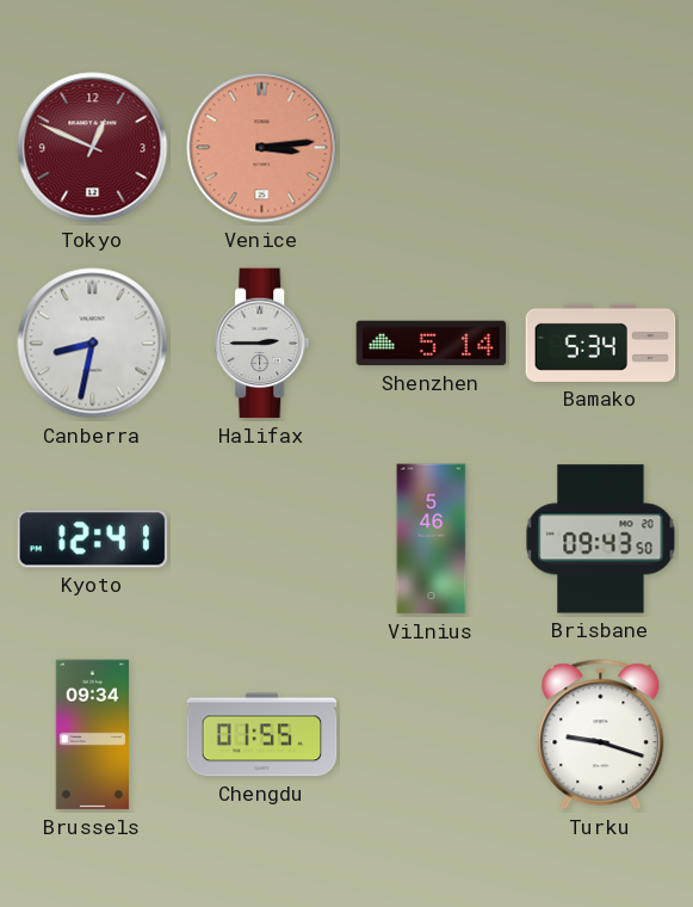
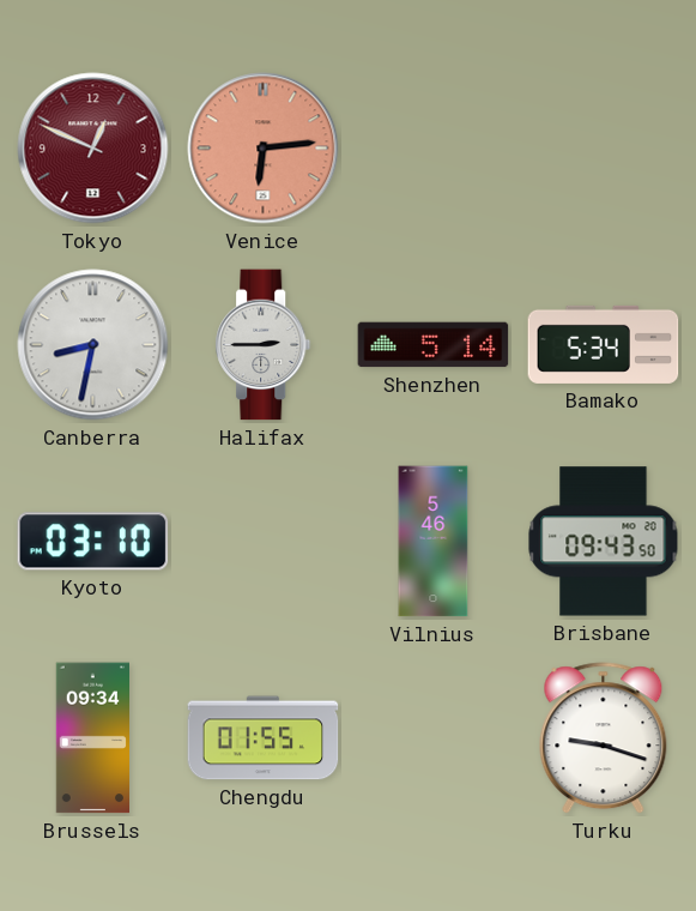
Venice: 3:14 -> 6:14 (264, 149)
Kyoto: 12:41 -> 03:10 (93, 542)
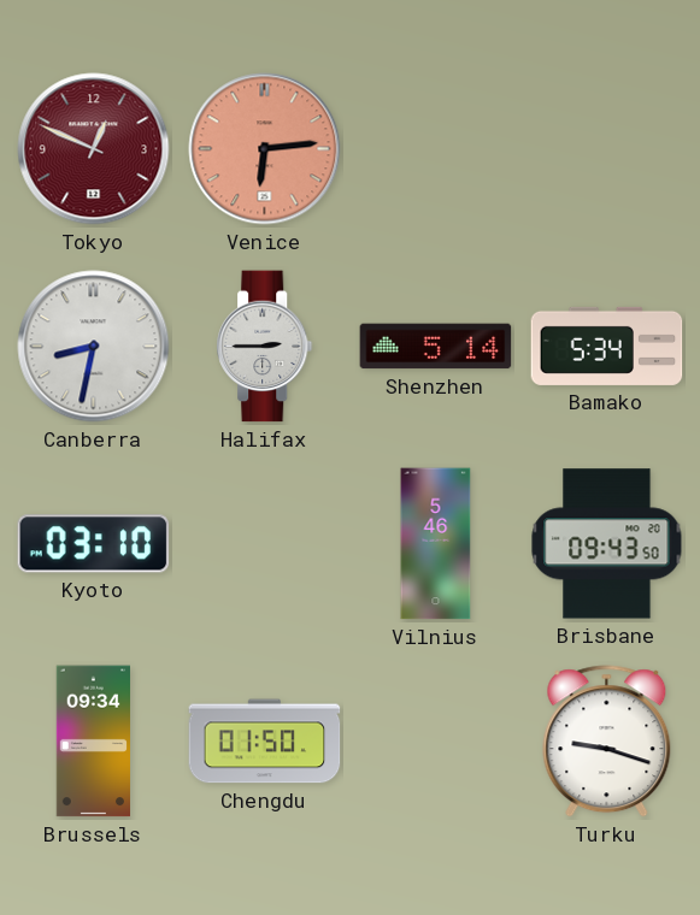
Chengdu: 01:55 -> 01:50 (265, 742)
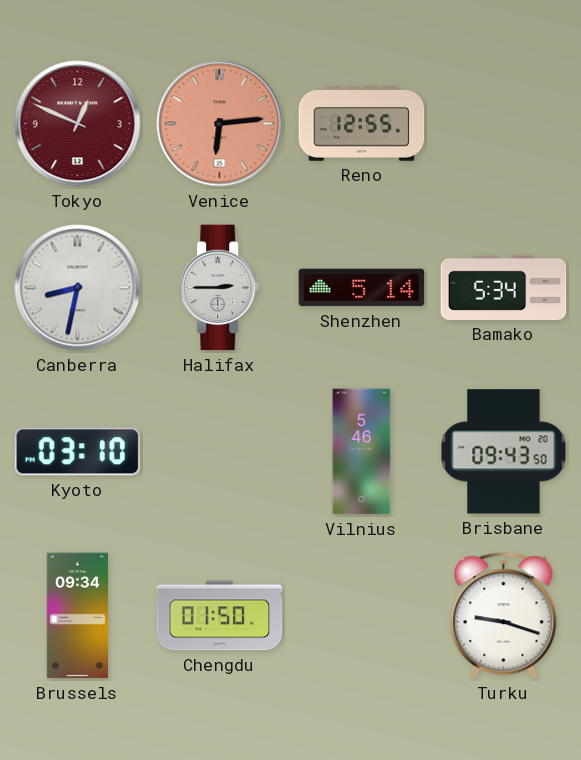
Reno: none -> 12:55 (362, 124)
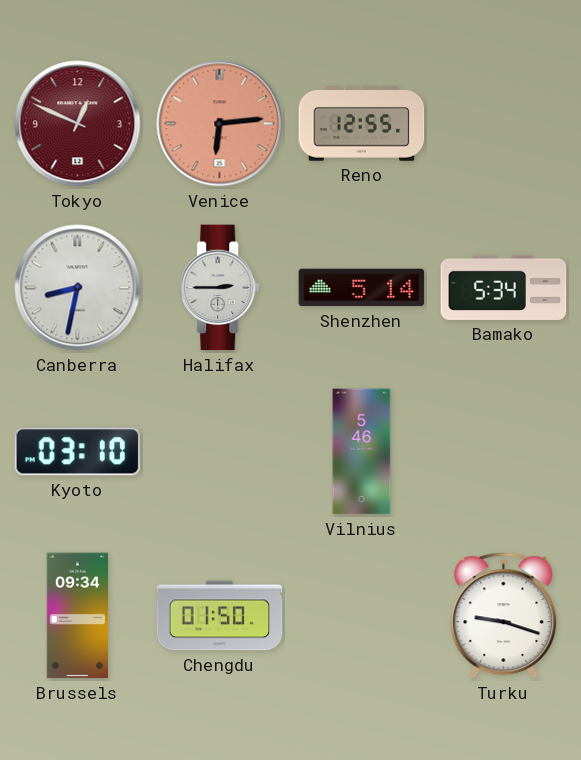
Brisbane: 09:43 -> none (504, 452)
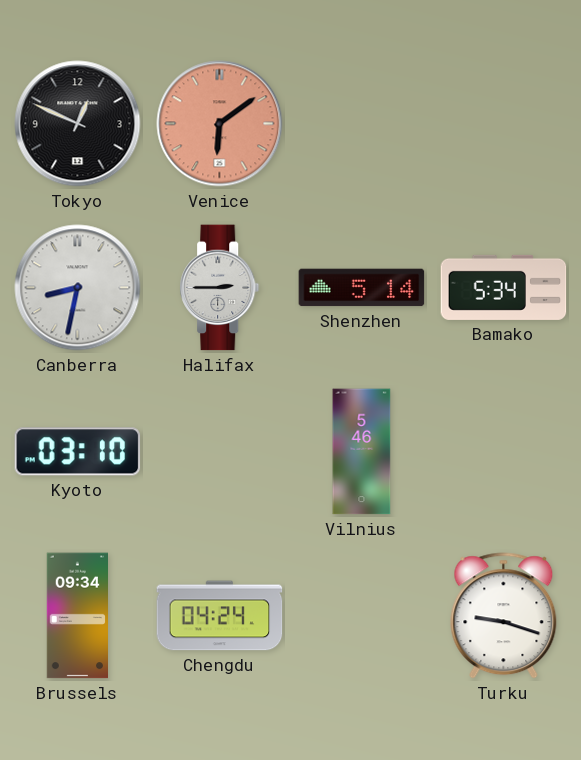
Tokyo dial: burgundy -> black (78, 124)
Venice: 6:14 -> 6:09 (220, 124)
Reno: 12:55 -> none (362, 124)
Chengdu: 01:50 -> 04:24 (220, 616)
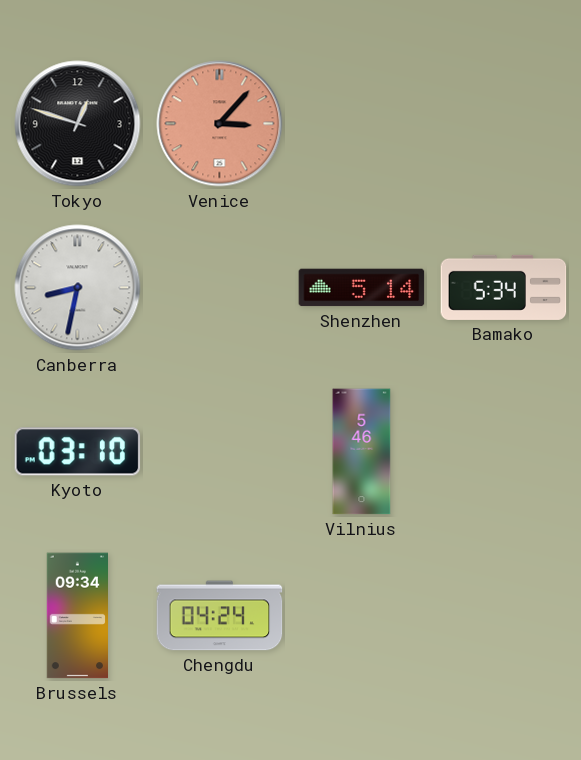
Tokyo: 12:49 -> 12:48 (78, 124)
Venice: 6:09 -> 3:07 (220, 124)
Halifax: 2:45 -> none (220, 288)
Turku: 9:18 -> none (504, 616)
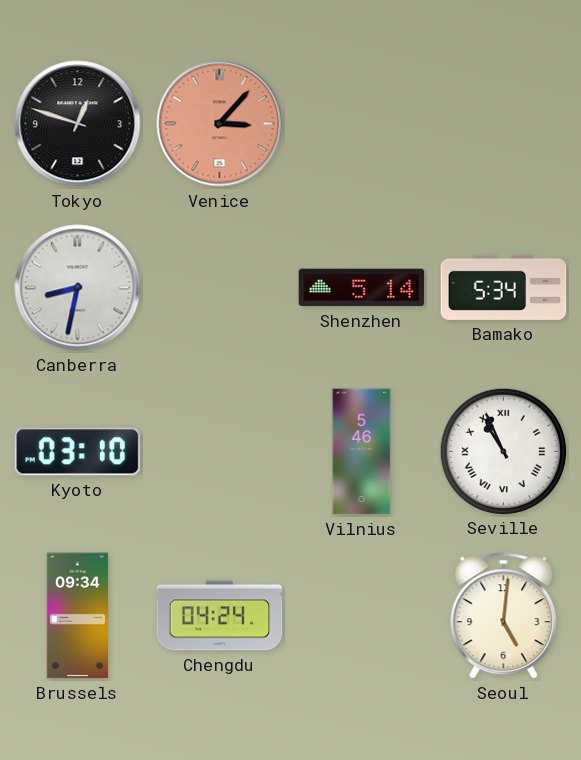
Seville: none -> 10:56 (503, 451)
Seoul: none -> 5:01 (504, 616)
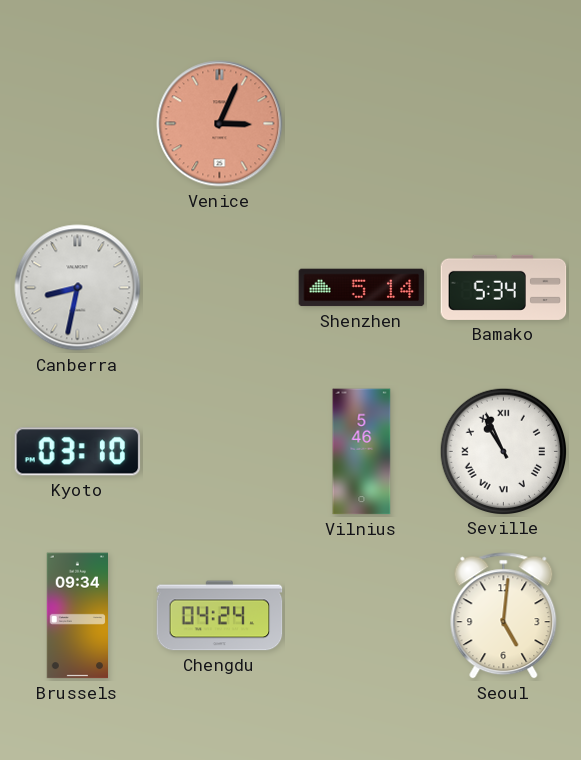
Tokyo: 12:48 -> none (78, 124)
Venice: 3:07 -> 3:04 (220, 124)
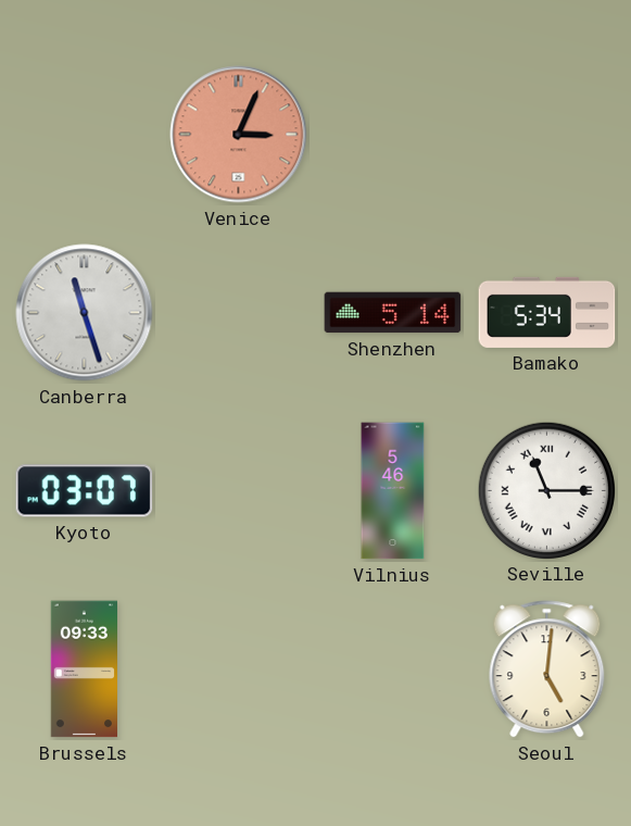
Canberra: 8:32 -> 11:27 (85, 313)
Kyoto: 03:10 -> 03:07 (85, 491)
Seville: 10:56 -> 11:15 (546, 490)
Brussels: 09:34 -> 09:33 (84, 669)
Chengdu: 04:24 -> none (220, 616)
